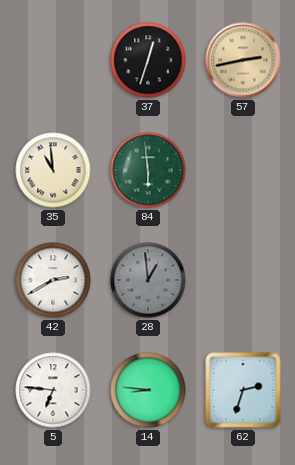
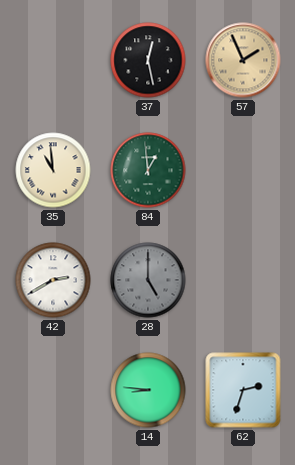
37: 12:33 -> 12:28 (148, 60)
57: 2:43 -> 1:56 (243, 60)
84: 5:59 -> 12:59 (148, 170)
28: 12:59 -> 5:00 (148, 280)
5: 6:46 -> none (53, 390)
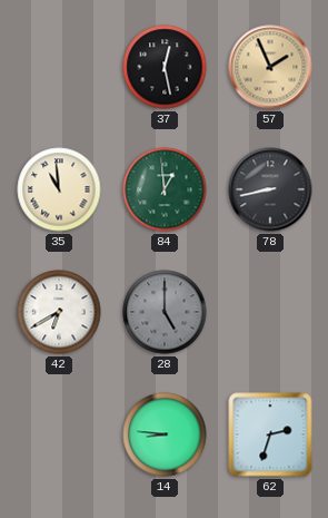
78: none -> 8:43 (270, 189)
42: 2:40 -> 6:40 (59, 312)
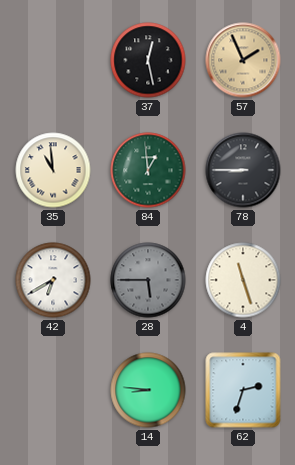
78: 8:43 -> 8:45 (243, 170)
28: 5:00 -> 5:45 (148, 280)
4: none -> 11:27 (243, 280)
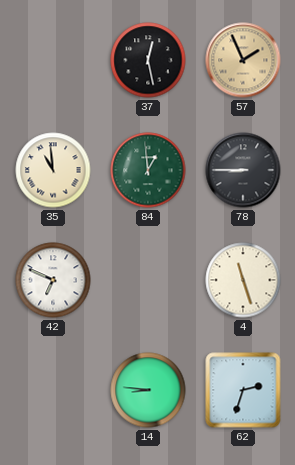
42: 6:40 -> 6:49 (53, 280)
28: 5:45 -> none (148, 280)
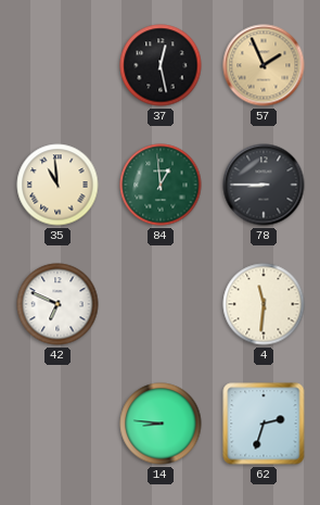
4: 11:27 -> 11:31 (264, 304)
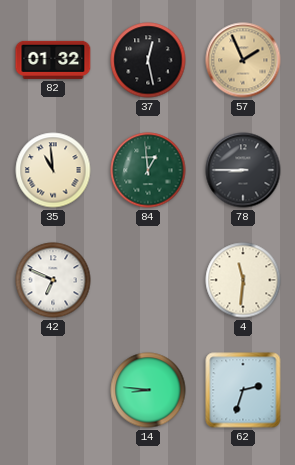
82: none -> 01:32 (53, 60)
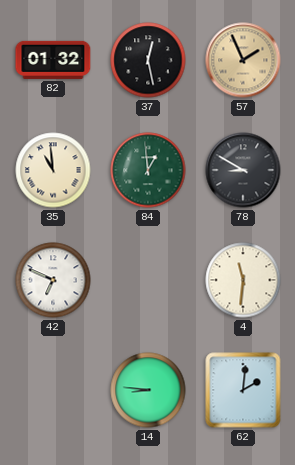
78: 8:45 -> 8:50 (243, 170)
62: 2:33 -> 2:01 (243, 390)
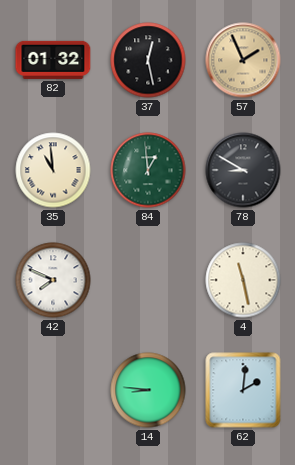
42: 6:49 -> 7:49 (53, 280)
4: 11:31 -> 11:28 (243, 280)
